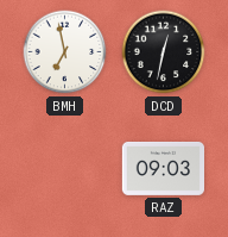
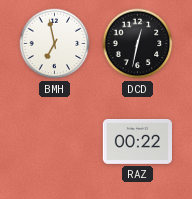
RAZ: 09:03 -> 00:22 (137, 141)
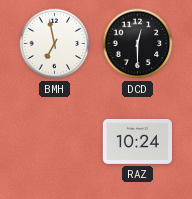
DCD: 12:32 -> 12:30 (138, 44)
RAZ: 00:22 -> 10:24 (137, 141)
